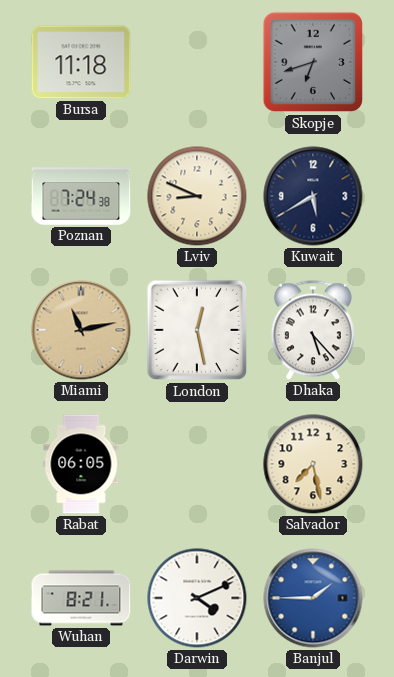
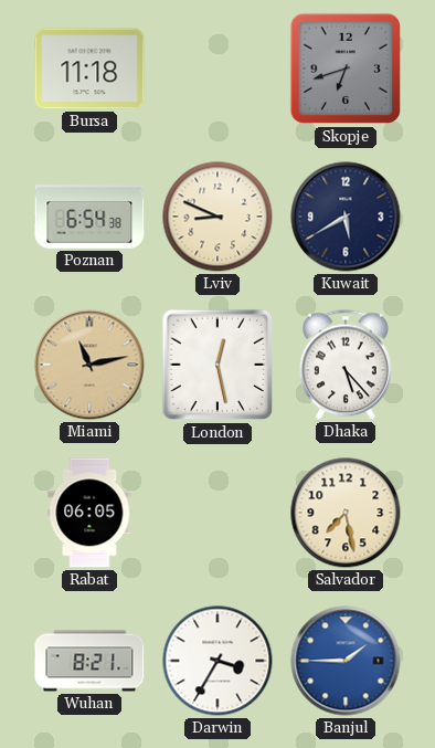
Poznan: 7:24 -> 6:54 (89, 217)
Darwin: 4:11 -> 3:35 (217, 661)
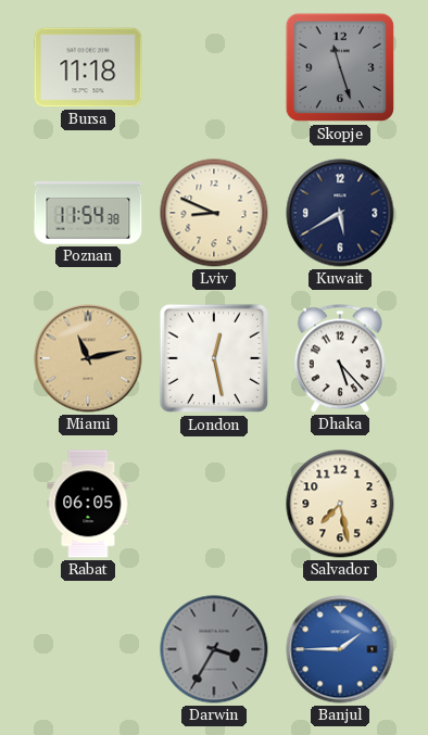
Skopje: 6:42 -> 11:27 (340, 67)
Poznan: 6:54 -> 11:54 (88, 213)
Wuhan: 8:21 -> none (89, 661)
Darwin dial: white -> grey (214, 649)
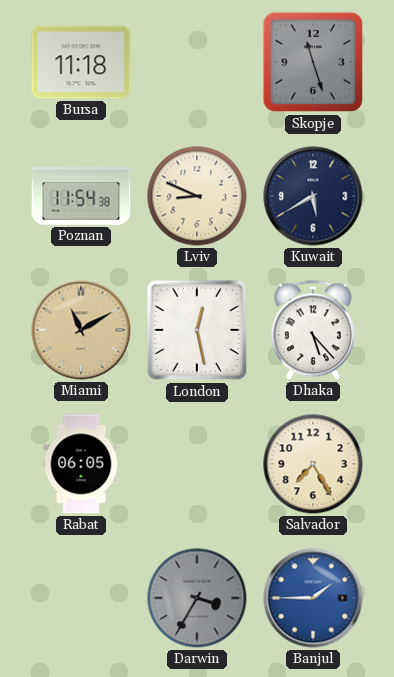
Miami: 11:13 -> 11:10 (81, 330)
Salvador: 7:28 -> 7:25 (313, 464)
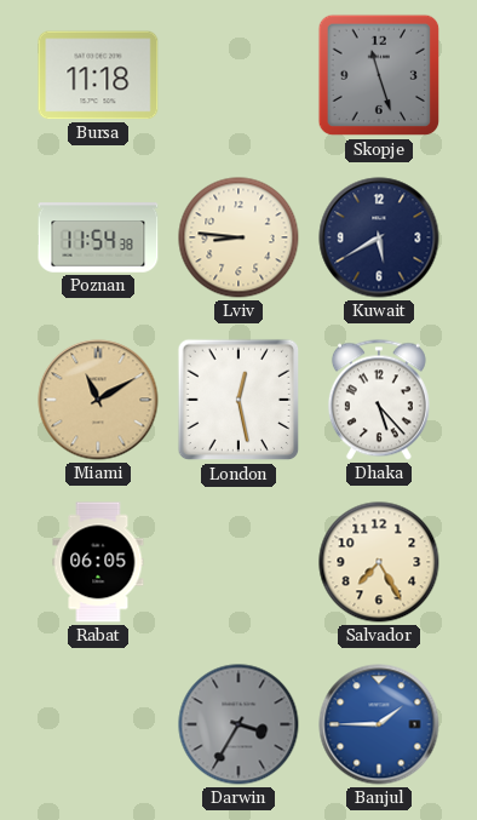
Lviv: 8:49 -> 8:46 (238, 237)
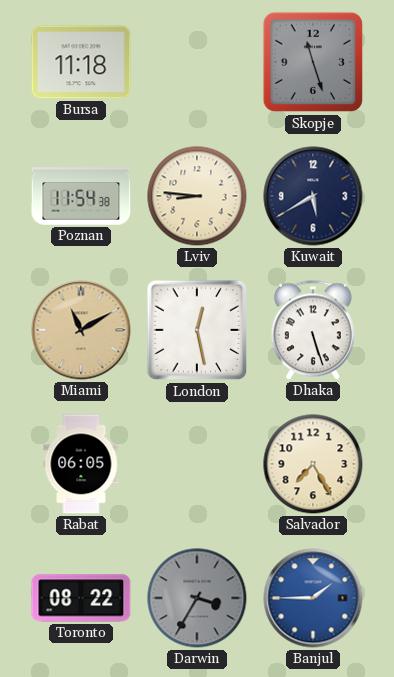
Dhaka: 5:23 -> 5:27 (313, 330)
Toronto: none -> 08:22 (81, 598)
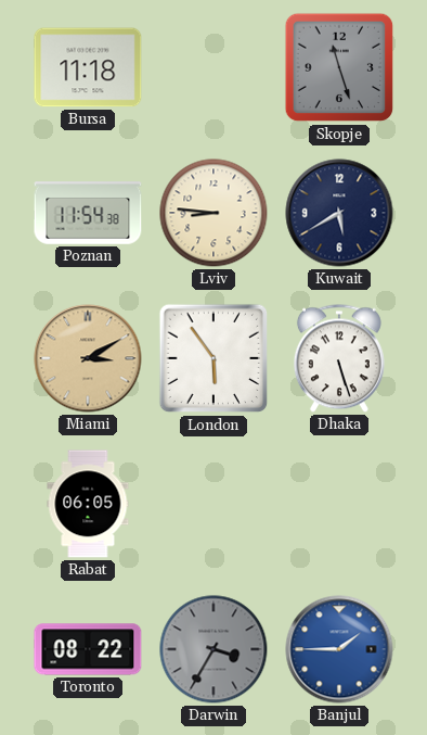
Miami: 11:10 -> 3:10 (88, 358)
London: 12:28 -> 5:54 (214, 358)
Salvador: 7:25 -> none (313, 464)
